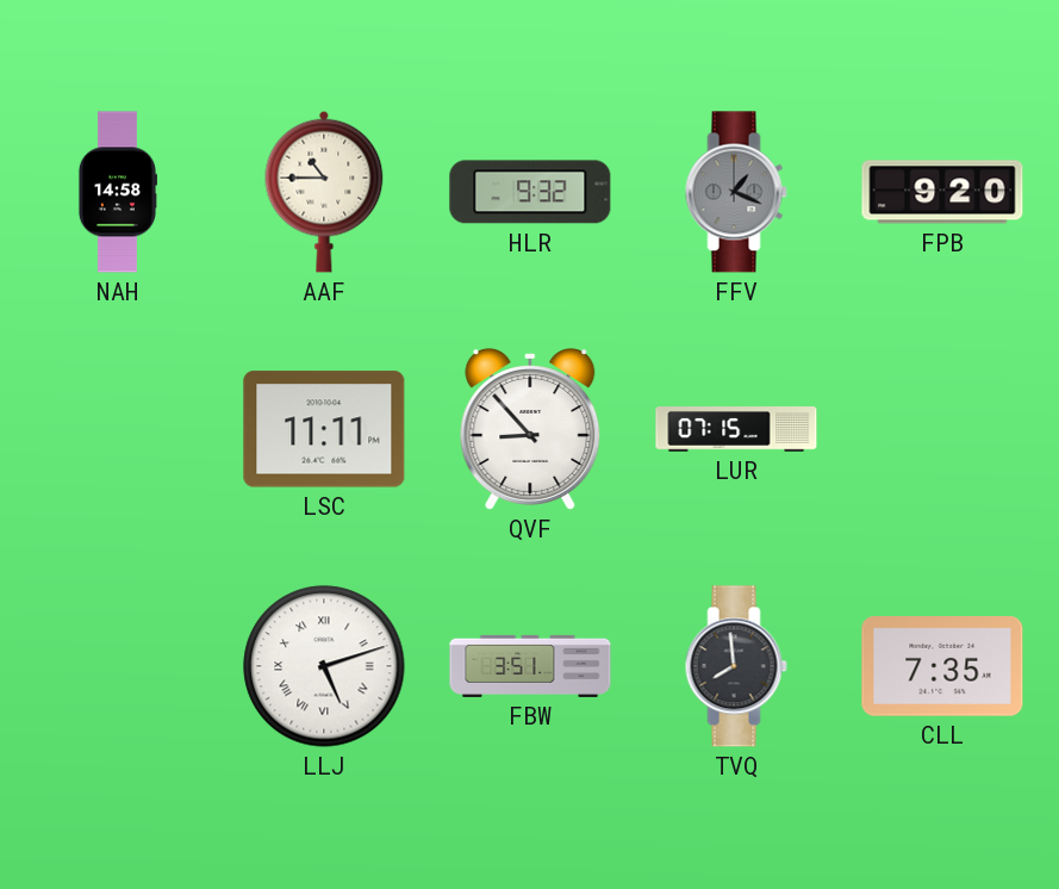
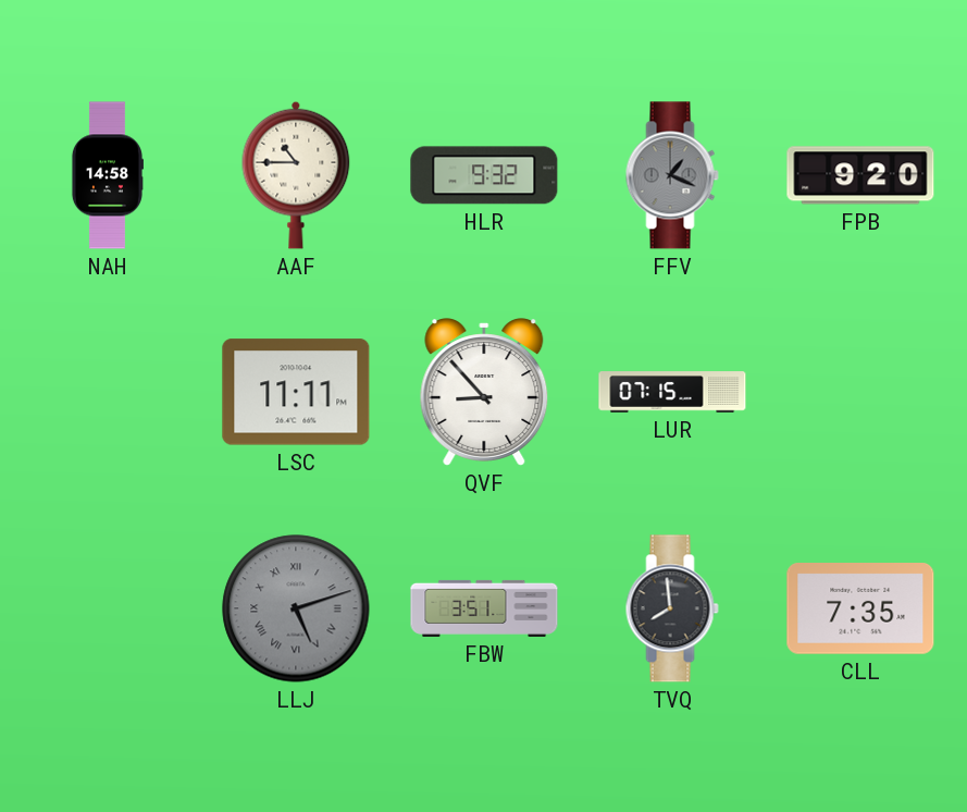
LLJ dial: white -> grey (296, 608)
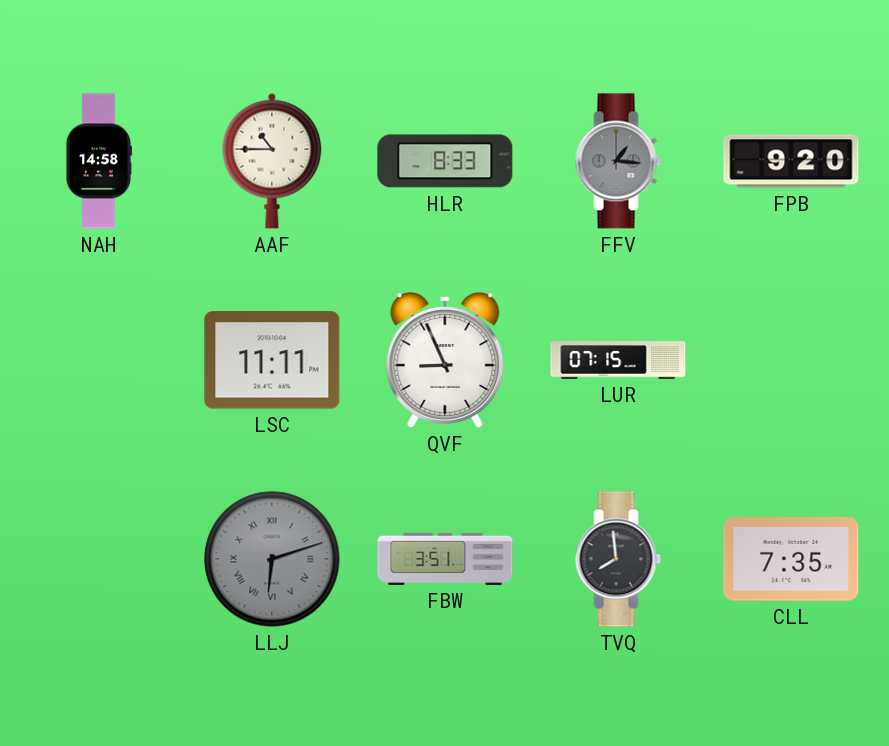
HLR: 9:32 -> 8:33 (445, 161)
FFV: 1:19 -> 1:16 (618, 161)
QVF: 8:53 -> 8:56 (445, 360)
LLJ: 5:12 -> 6:12 (272, 559)
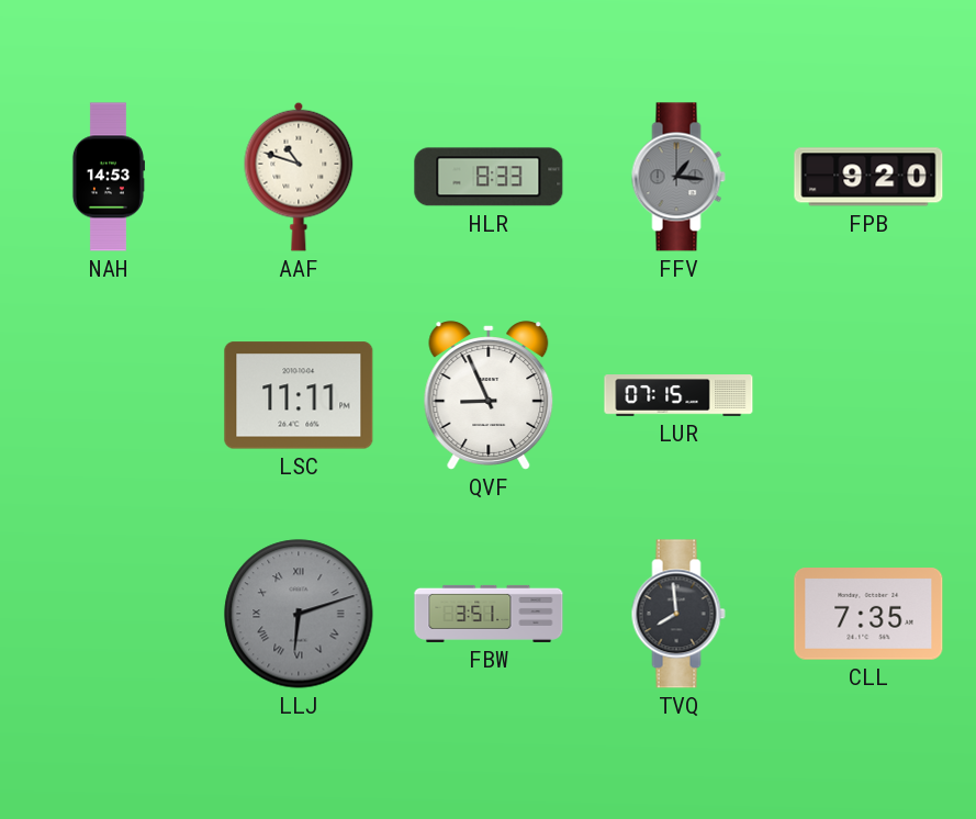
NAH: 14:58 -> 14:53 (108, 177)
AAF: 10:45 -> 10:48 (299, 177)
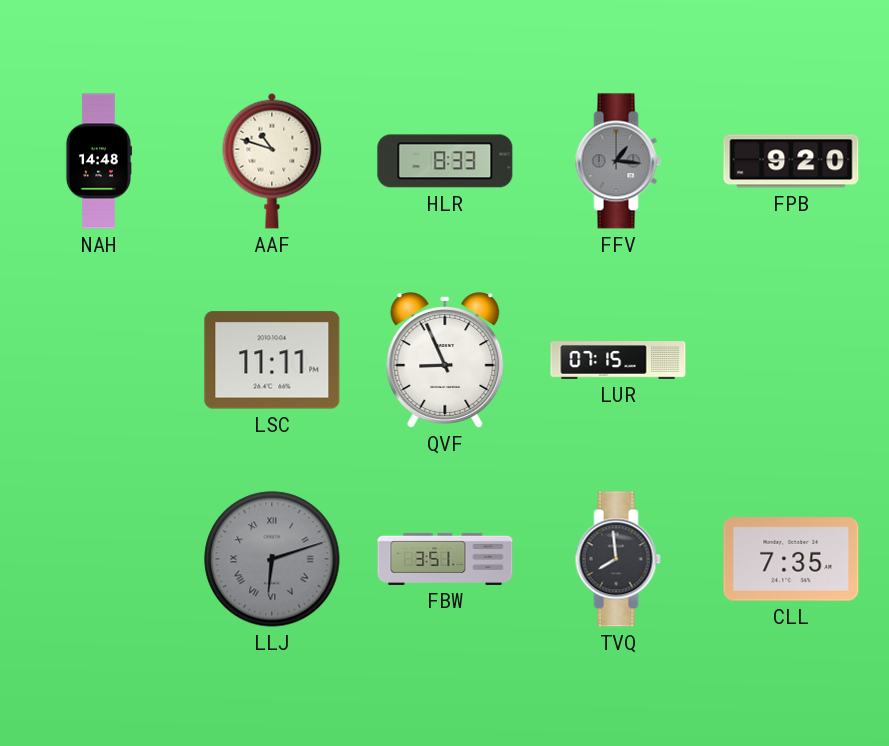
NAH: 14:53 -> 14:48 (98, 161)
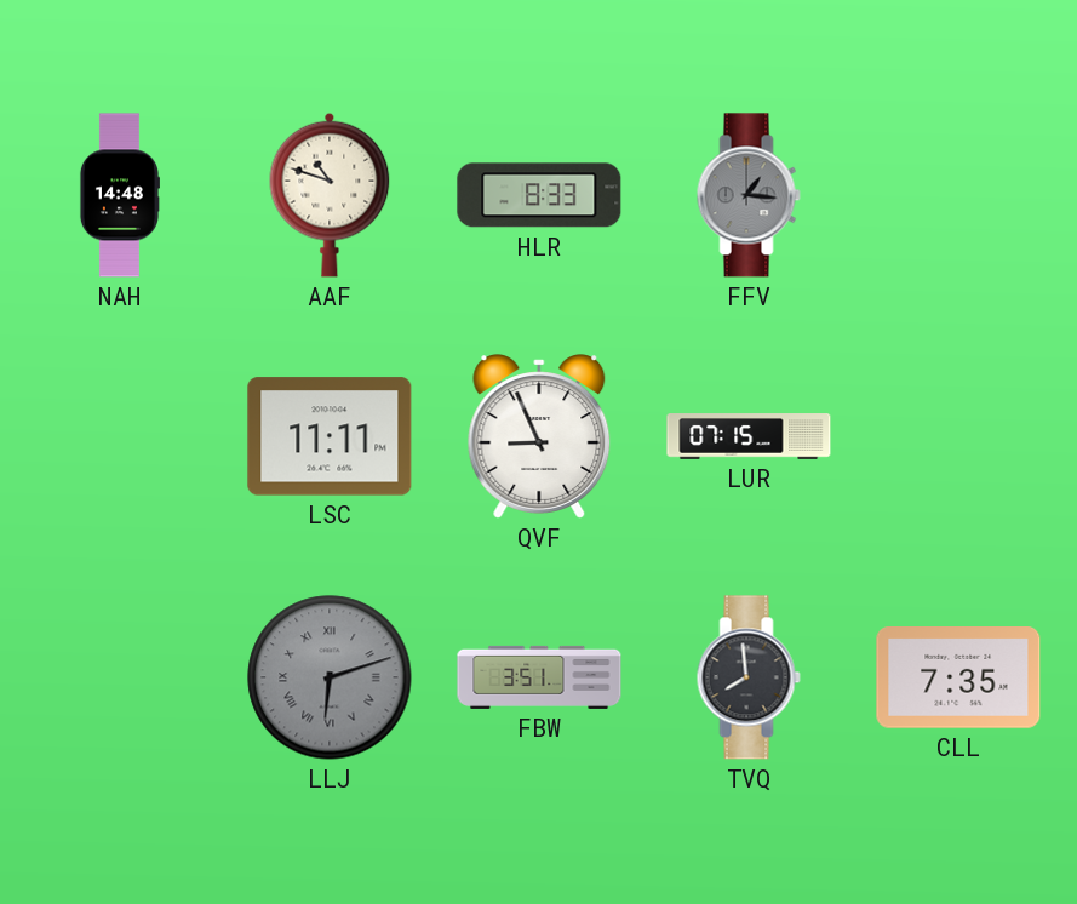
FPB: 9:20 -> none (791, 161)
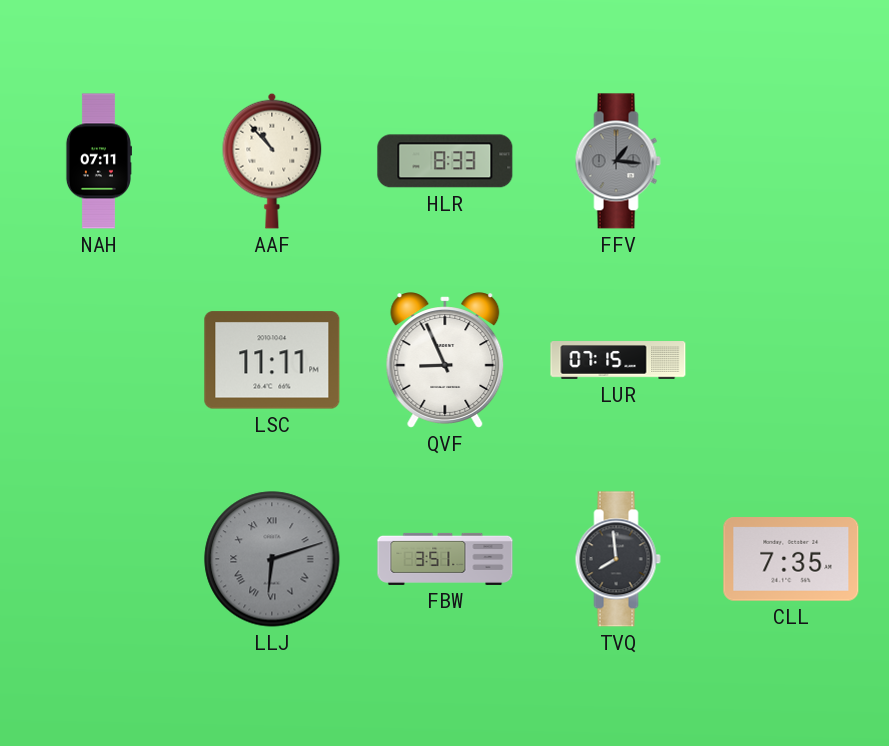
NAH: 14:48 -> 07:11 (98, 161)
AAF: 10:48 -> 10:53 (272, 161)
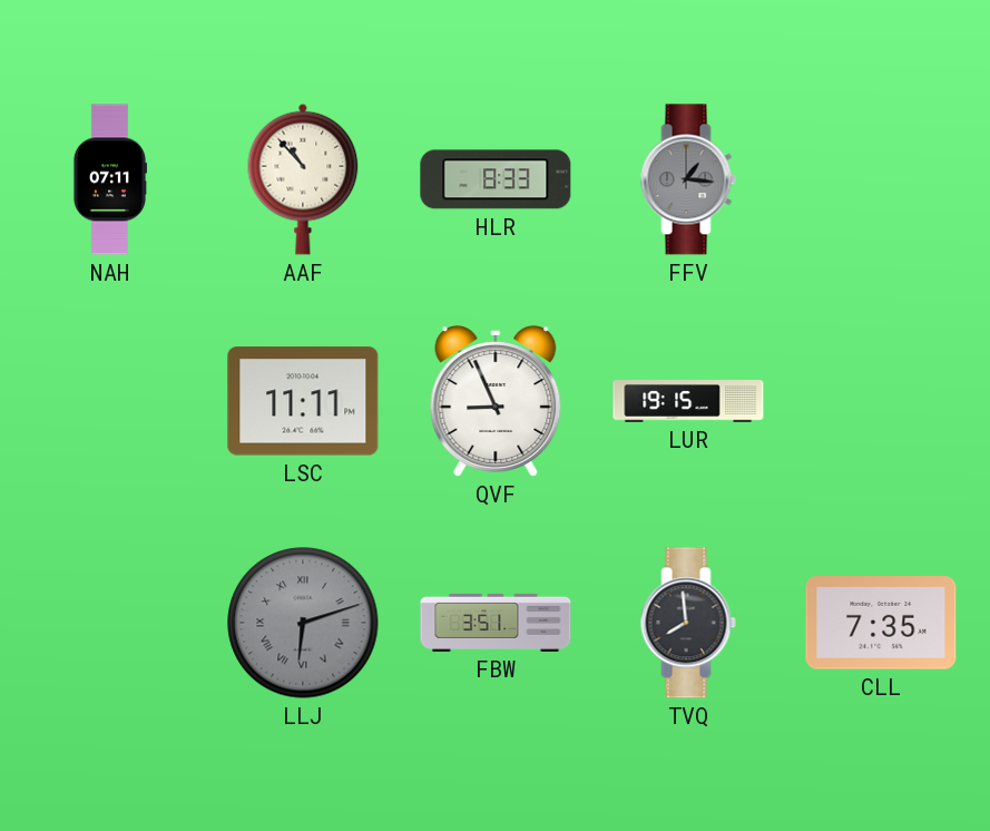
LUR: 07:15 -> 19:15 (688, 401)
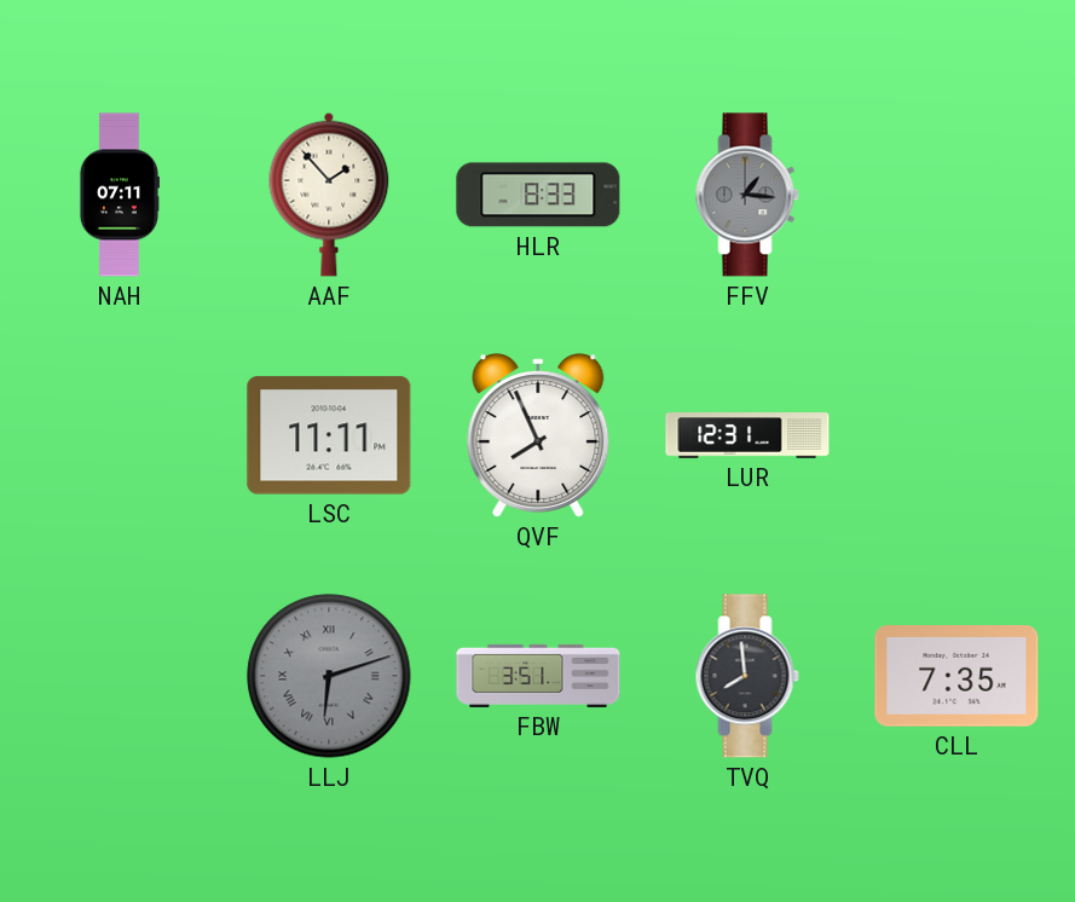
AAF: 10:53 -> 1:53 (329, 195)
QVF: 8:56 -> 7:56 (538, 435)
LUR: 19:15 -> 12:31 (747, 435)
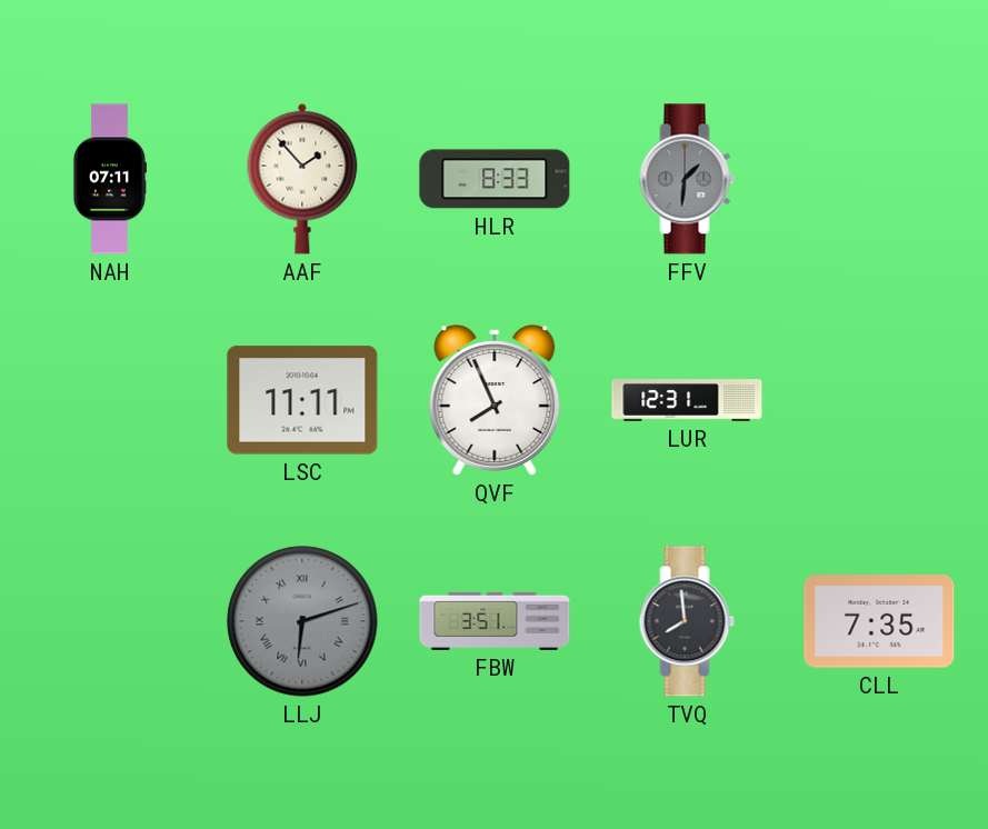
FFV: 1:16 -> 1:31 (687, 179)
